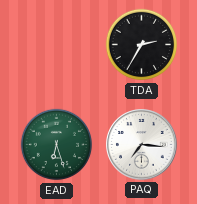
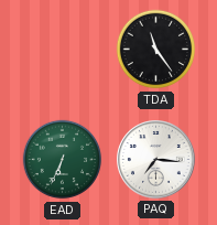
TDA: 2:35 -> 11:24 (156, 50)
EAD: 6:27 -> 6:34 (63, 160)
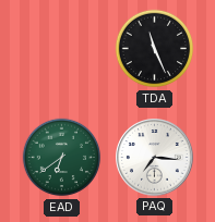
TDA: 11:24 -> 11:26 (155, 49)
EAD: 6:34 -> 6:39 (62, 158)
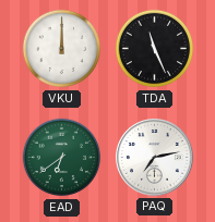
VKU: none -> 12:00 (62, 49)
PAQ: 7:16 -> 7:13 (155, 158)
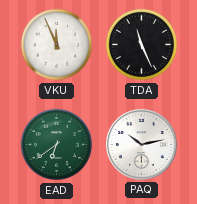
VKU: 12:00 -> 11:56 (57, 45)
PAQ: 7:13 -> 10:13 (142, 145)
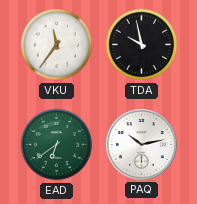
VKU: 11:56 -> 11:36 (57, 45)
TDA: 11:26 -> 9:58 (142, 45)
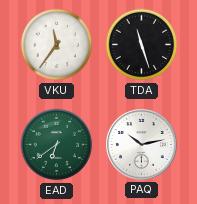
TDA: 9:58 -> 11:27 (142, 45)
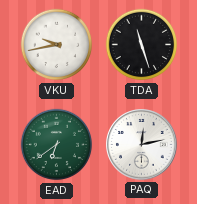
VKU: 11:36 -> 9:43 (57, 45)
PAQ: 10:13 -> 12:13 (142, 145)
